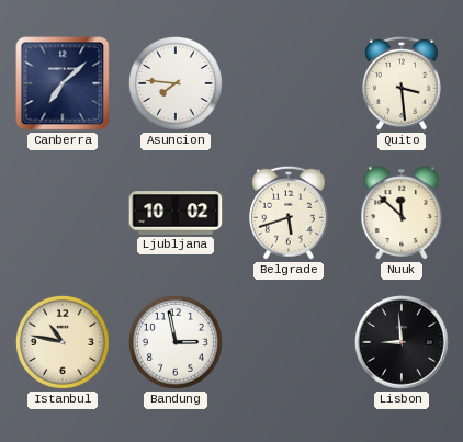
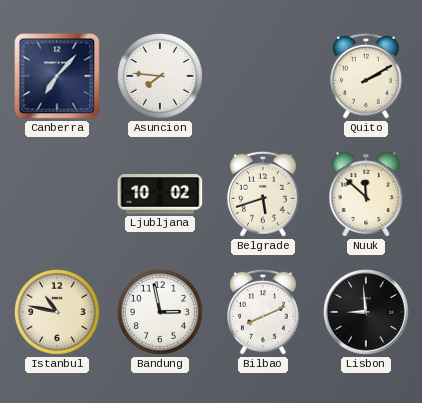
Canberra: 7:08 -> 7:07 (57, 76)
Quito: 3:29 -> 2:10 (366, 76)
Bilbao: none -> 8:11 (263, 312)
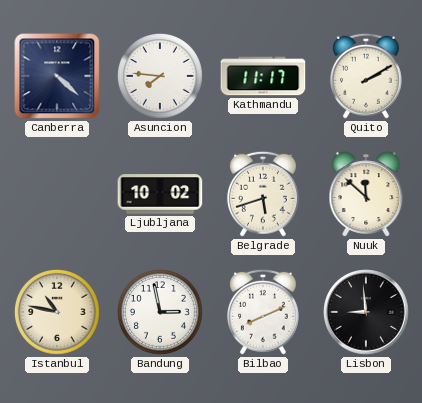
Canberra: 7:07 -> 4:22 (57, 76)
Kathmandu: none -> 11:17 (263, 76)
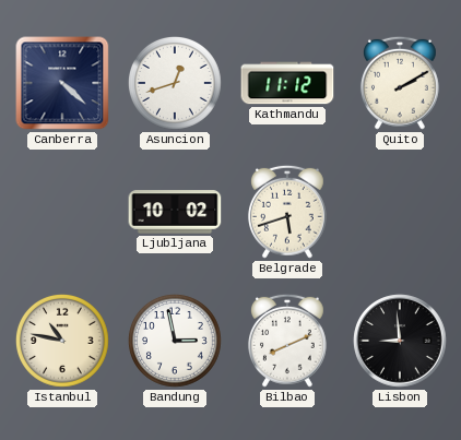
Asuncion: 7:46 -> 12:42 (175, 83)
Kathmandu: 11:17 -> 11:12 (287, 83)
Nuuk: 11:52 -> none (366, 194)
